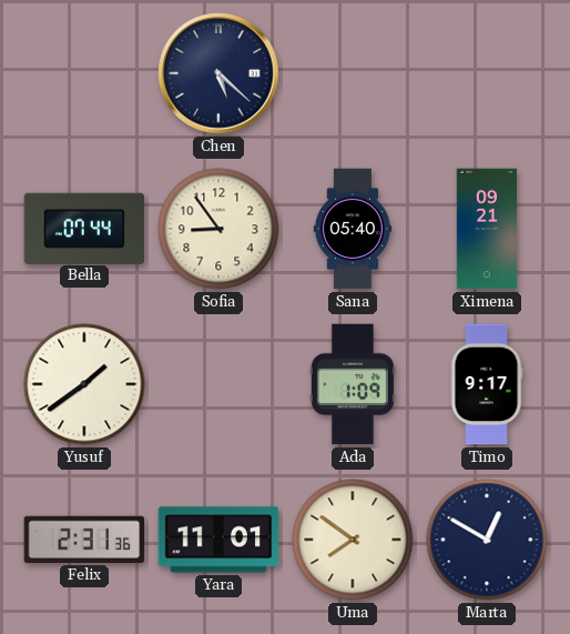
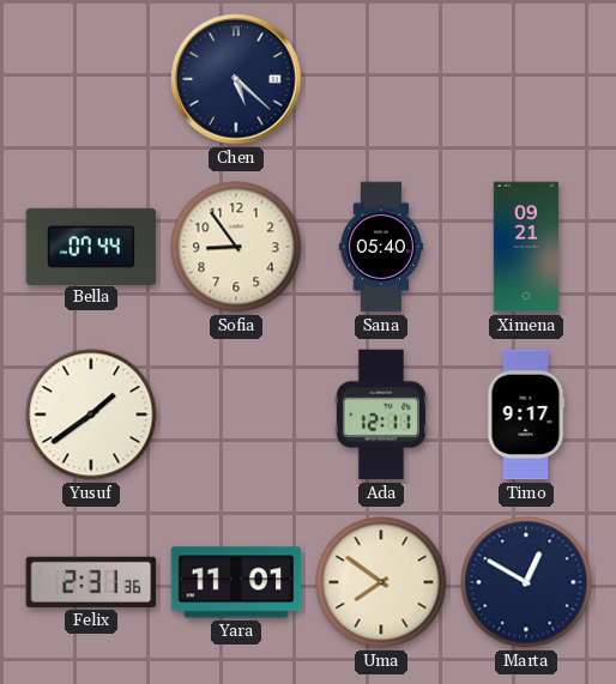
Ada: 1:09 -> 12:11 (381, 414)
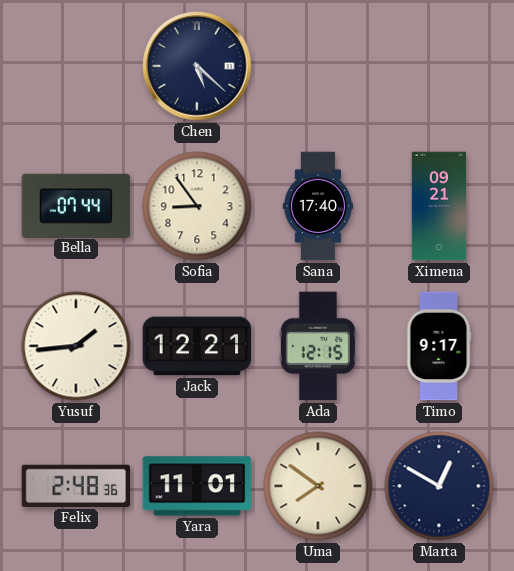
Sana: 05:40 -> 17:40 (317, 206)
Yusuf: 1:39 -> 1:44 (76, 346)
Jack: none -> 12:21 (197, 346)
Ada: 12:11 -> 12:15 (318, 346)
Felix: 2:31 -> 2:48 (76, 486)
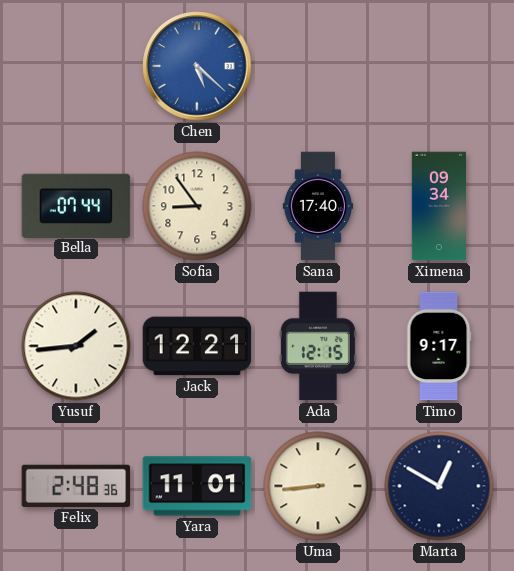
Chen dial: navy -> blue (197, 66)
Ximena: 09:21 -> 09:34 (438, 206)
Uma: 7:51 -> 8:44 (318, 486)
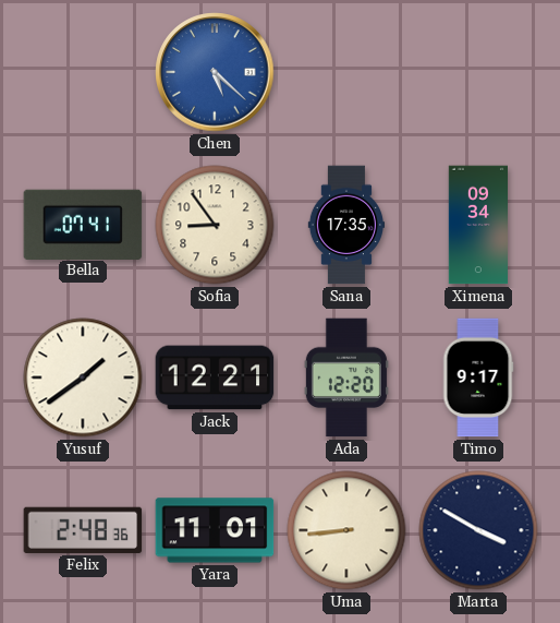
Bella: 07:44 -> 07:41 (83, 224)
Sana: 17:40 -> 17:35 (345, 225)
Yusuf: 1:44 -> 1:39 (83, 378)
Ada: 12:15 -> 12:20 (346, 378)
Marta: 12:50 -> 3:50 (478, 530)
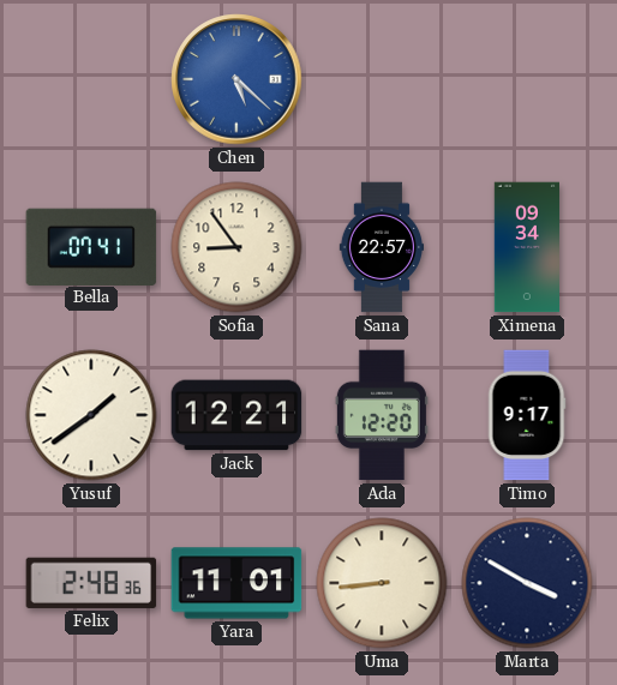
Sana: 17:35 -> 22:57 (381, 247)
